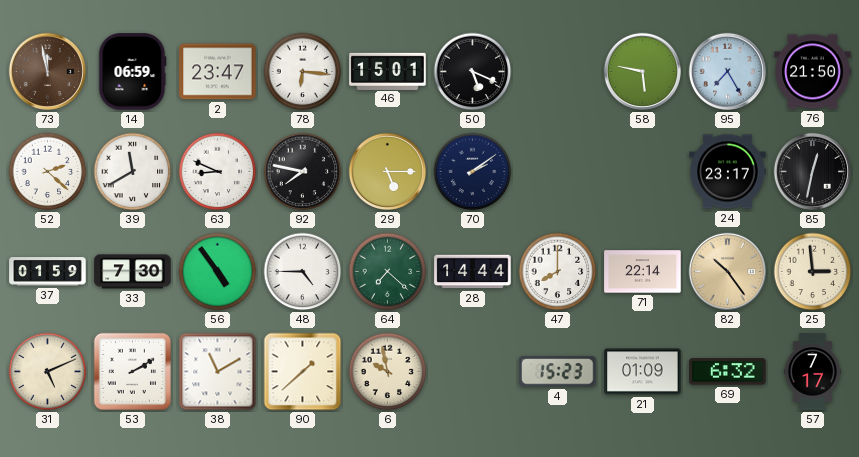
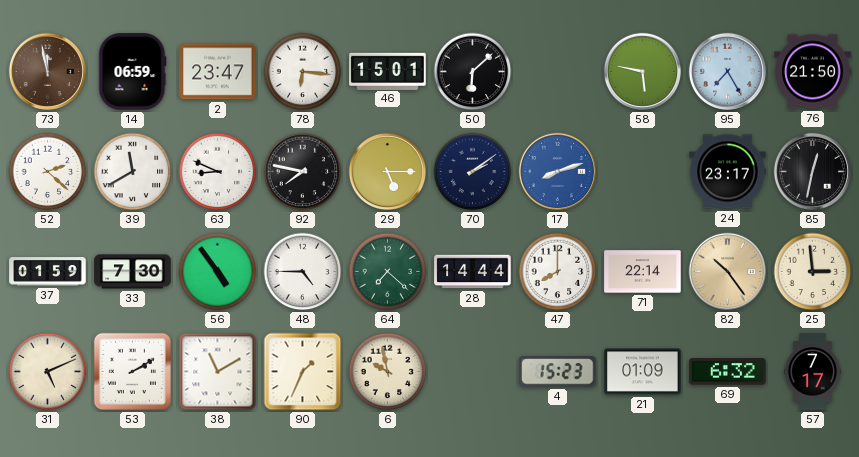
50: 5:19 -> 6:08 (473, 72)
17: none -> 8:12 (557, 171)
90: 1:38 -> 1:34 (303, 372)
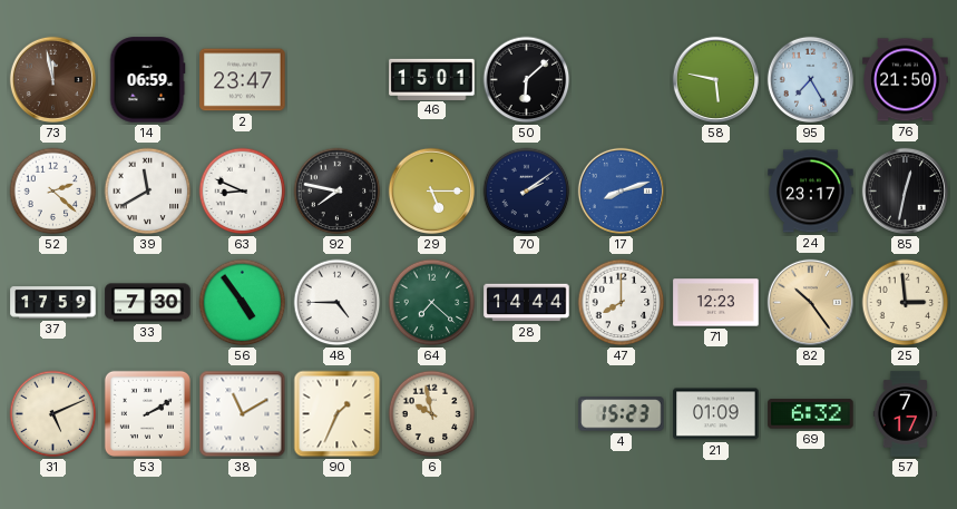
78: 6:16 -> none (303, 72)
37: 01:59 -> 17:59 (53, 303)
71: 22:14 -> 12:23 (716, 303)
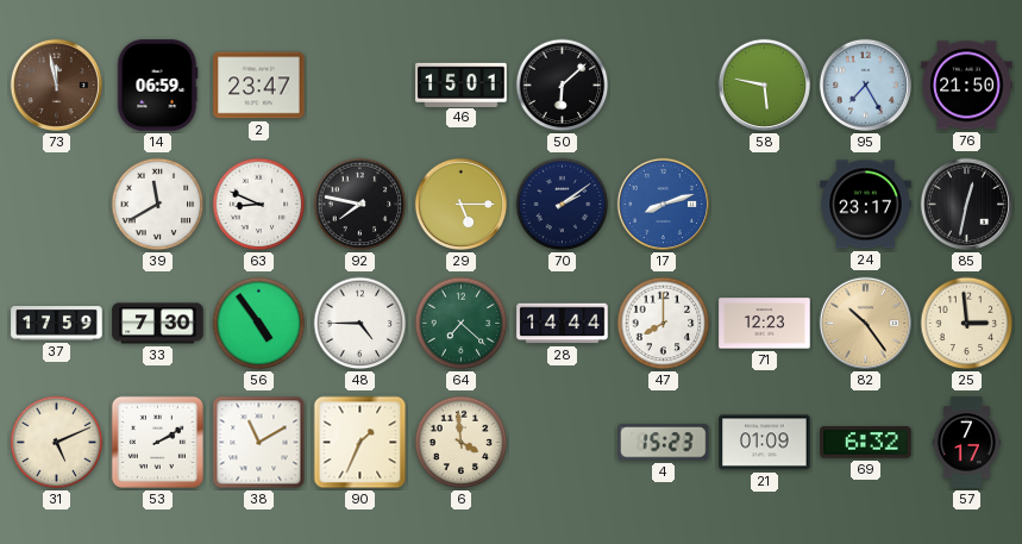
52: 2:22 -> none (53, 192)
6: 9:58 -> 3:59 (462, 443)
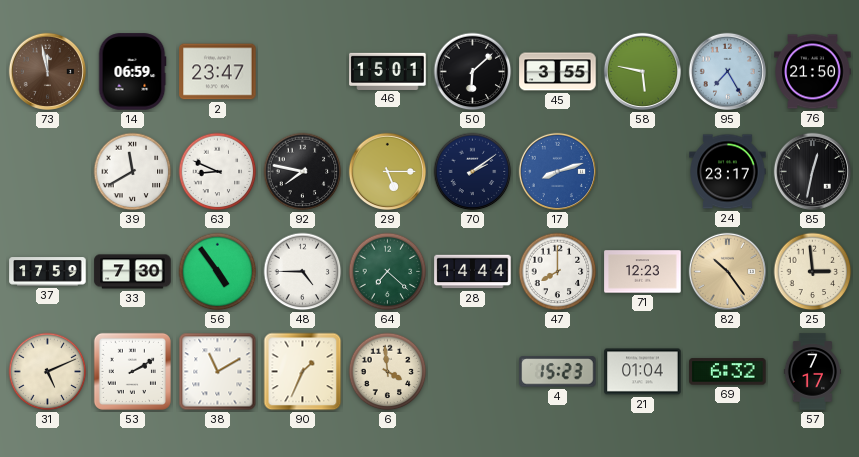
45: none -> 3:55 (558, 72)
21: 01:09 -> 01:04 (643, 372)
